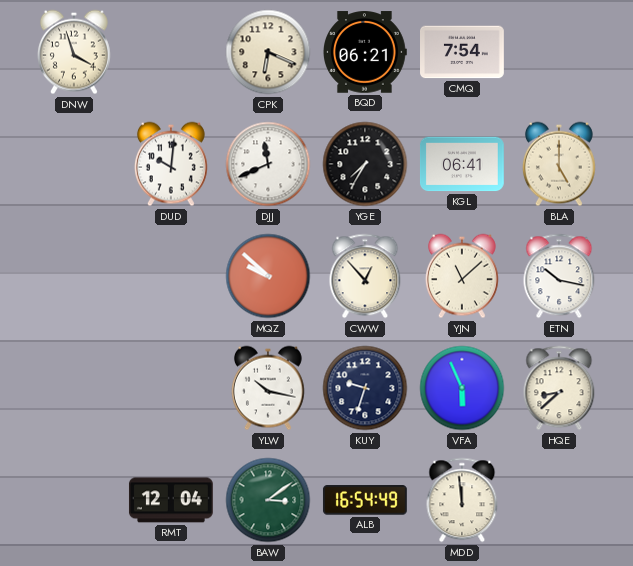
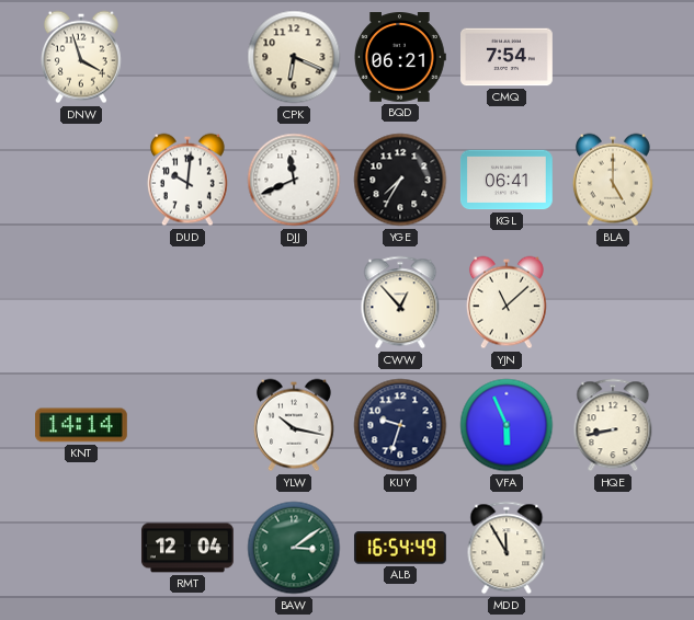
MQZ: 9:52 -> none (268, 276)
ETN: 10:17 -> none (559, 276)
KNT: none -> 14:14 (81, 425)
HQE: 8:38 -> 8:43 (613, 425)
MDD: 11:59 -> 11:55 (507, 548)
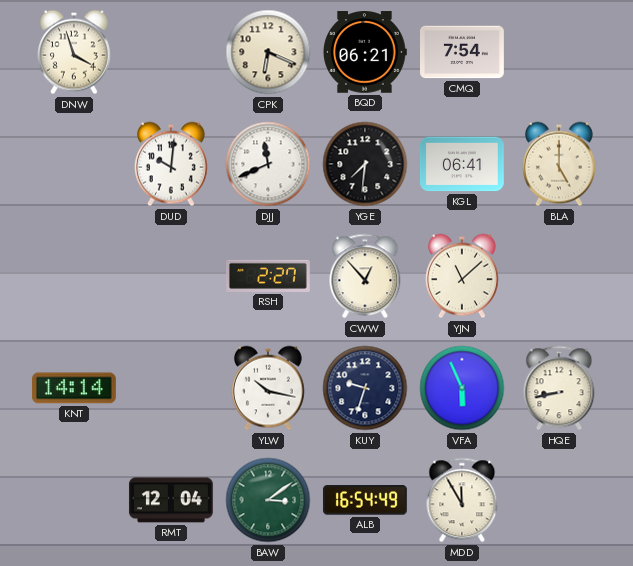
YGE: 7:35 -> 7:31 (365, 164)
RSH: none -> 2:27 (269, 276)
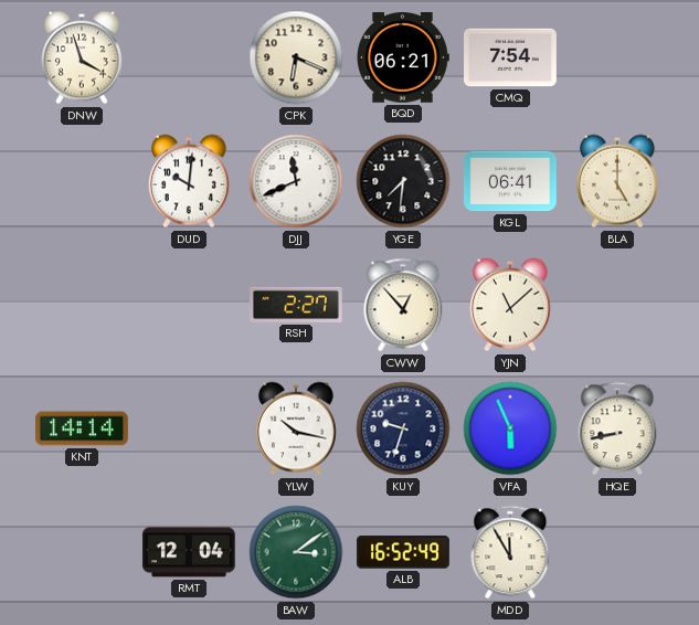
ALB: 16:54 -> 16:52 (403, 552)
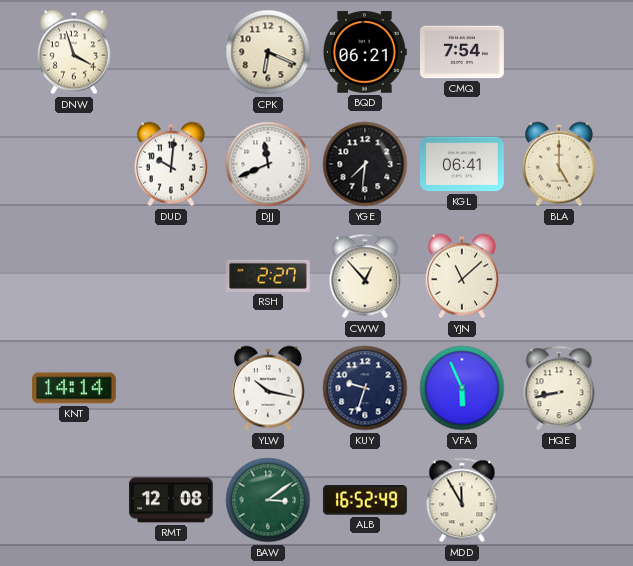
RMT: 12:04 -> 12:08 (171, 500)
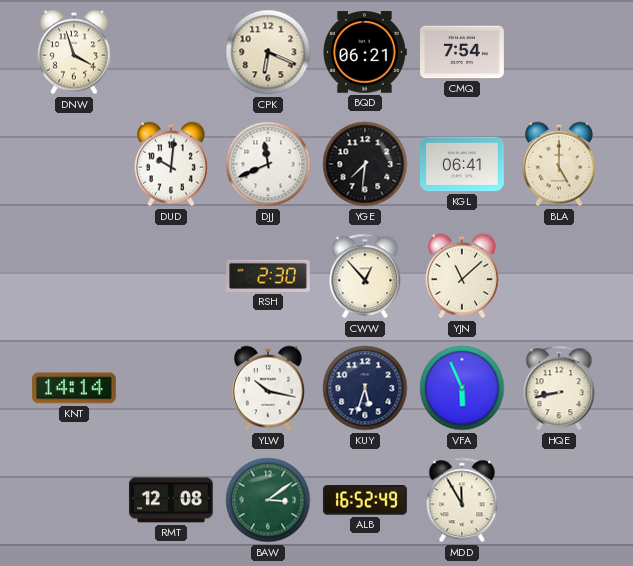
RSH: 2:27 -> 2:30 (269, 276)
KUY: 9:33 -> 5:33 (365, 388)
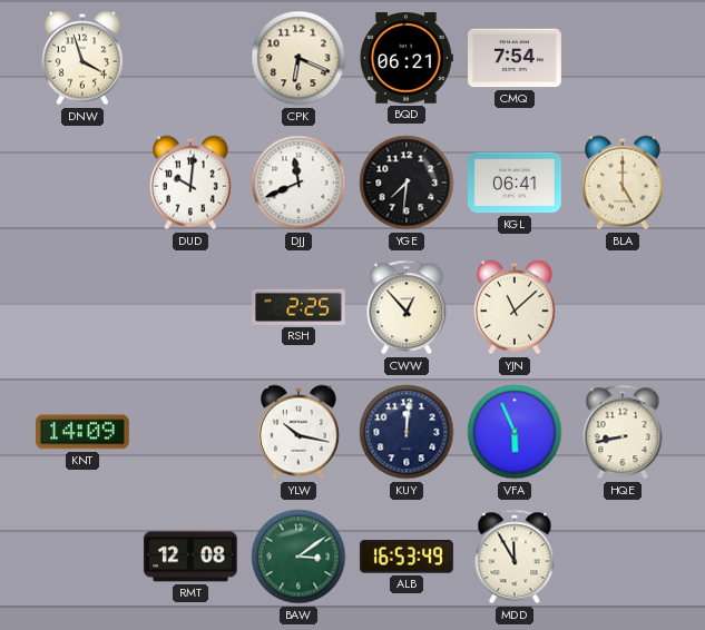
RSH: 2:30 -> 2:25 (300, 307)
KNT: 14:14 -> 14:09 (82, 432)
KUY: 5:33 -> 12:01 (407, 432)
ALB: 16:52 -> 16:53 (407, 557)
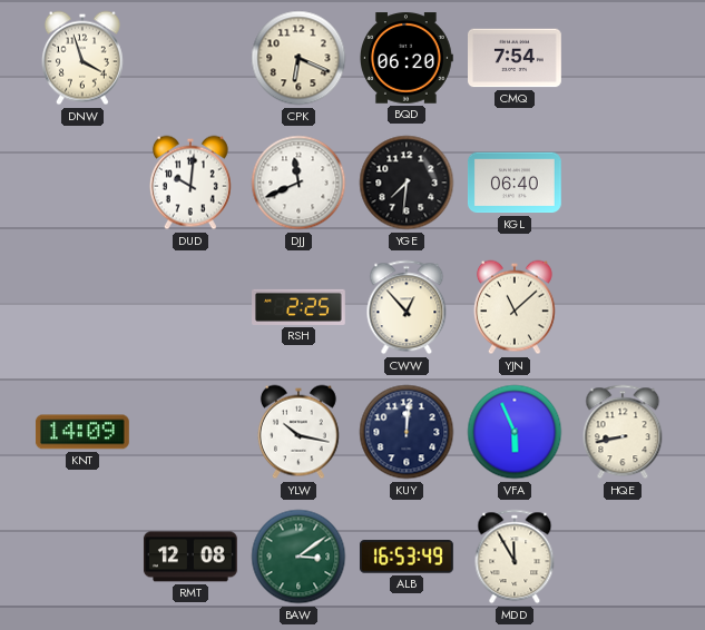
BQD: 06:21 -> 06:20 (407, 58)
KGL: 06:41 -> 06:40 (515, 183)
BLA: 5:00 -> none (623, 183)
